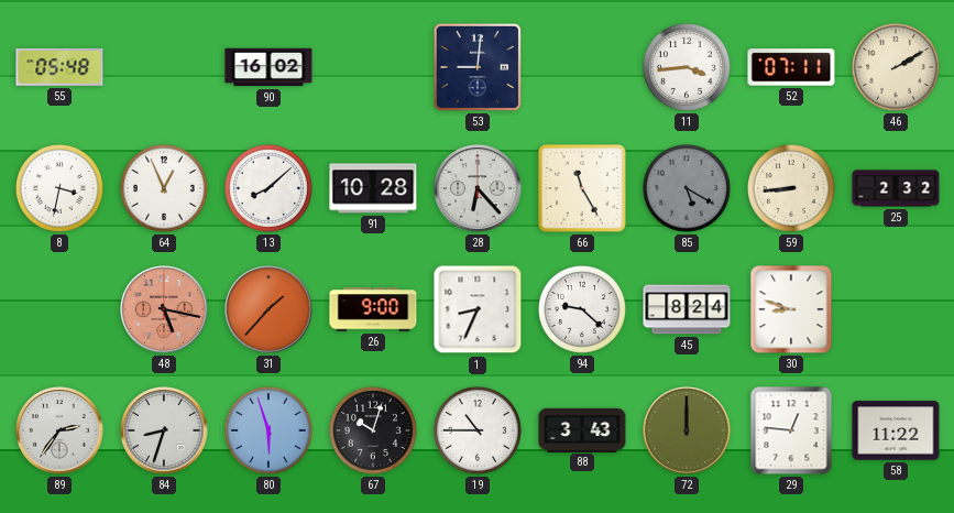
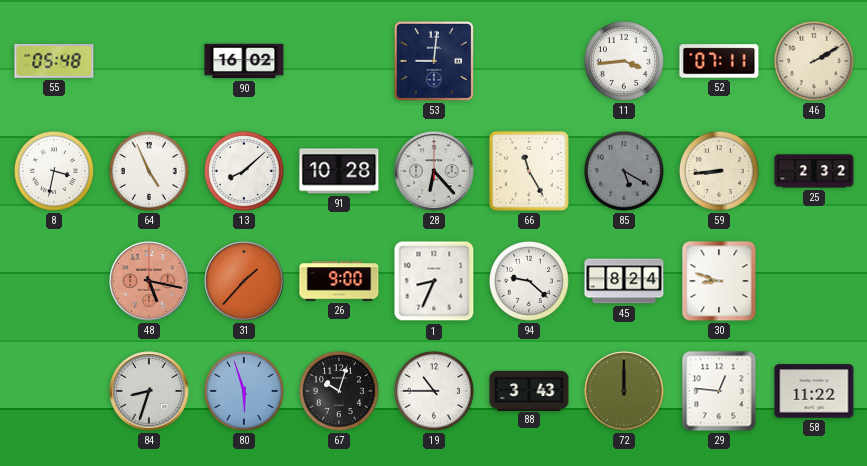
64: 12:56 -> 4:56 (149, 171)
89: 2:36 -> none (59, 430)
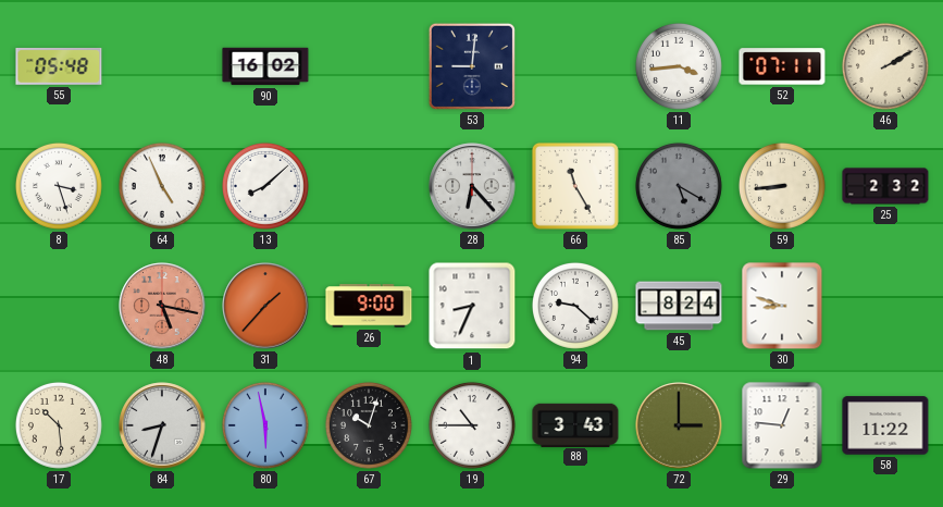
8: 3:32 -> 3:27 (59, 186)
91: 10:28 -> none (339, 171)
17: none -> 10:29 (59, 425)
80: 5:57 -> 5:58 (265, 425)
72: 12:00 -> 3:00 (679, 425)
